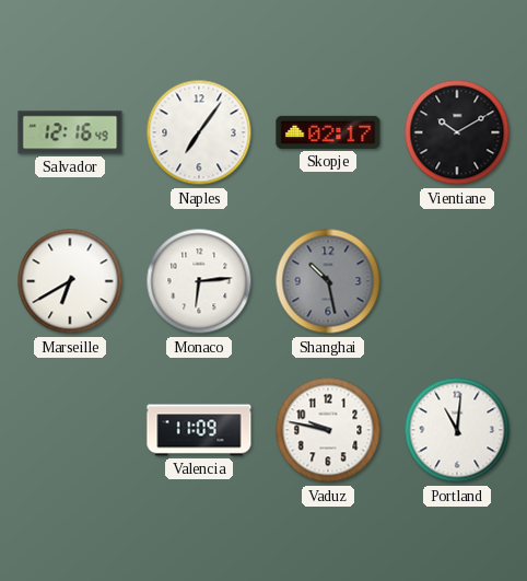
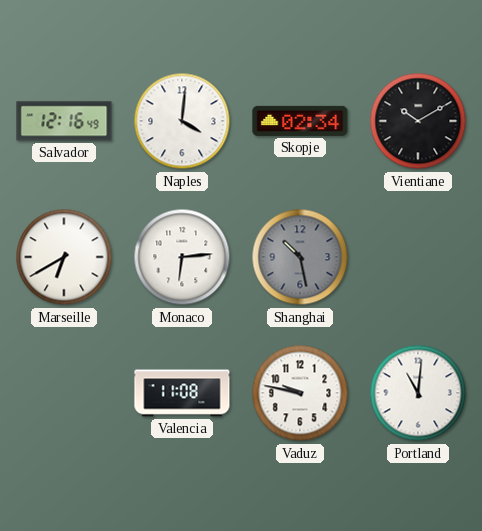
Naples: 7:06 -> 4:01 (182, 121)
Skopje: 02:17 -> 02:34 (300, 121)
Valencia: 11:09 -> 11:08 (182, 393)
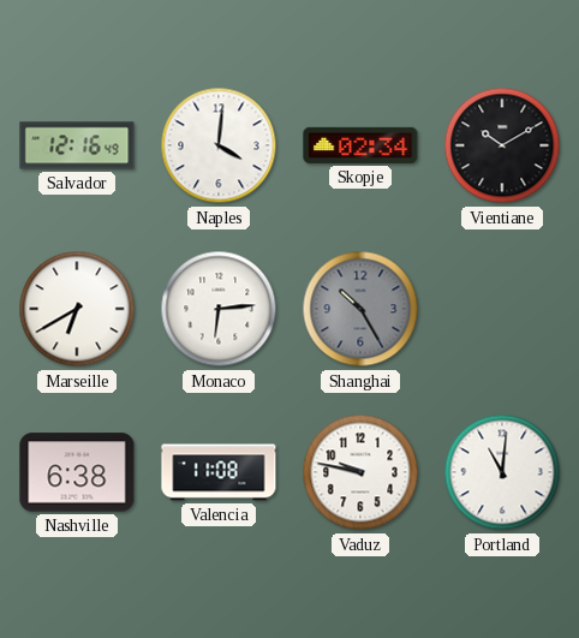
Shanghai: 10:28 -> 10:25 (360, 309)
Nashville: none -> 6:38 (77, 472)
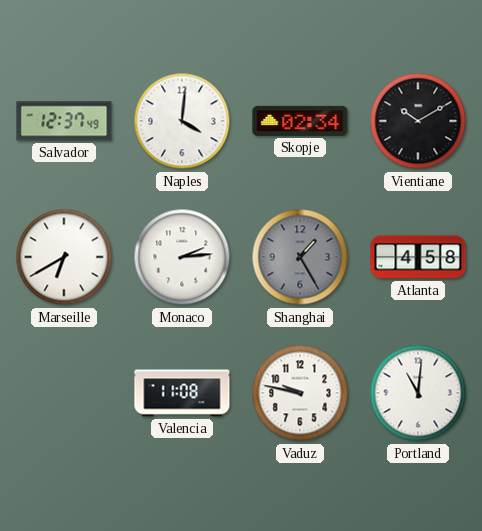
Salvador: 12:16 -> 12:37 (64, 121)
Monaco: 6:14 -> 2:14 (182, 257)
Shanghai: 10:25 -> 1:25 (300, 257)
Atlanta: none -> 4:58 (418, 257)
Nashville: 6:38 -> none (77, 472)
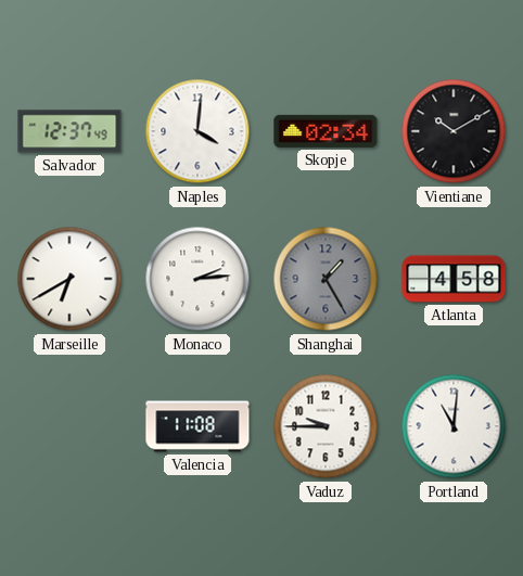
Vaduz: 9:47 -> 9:45 (326, 426)
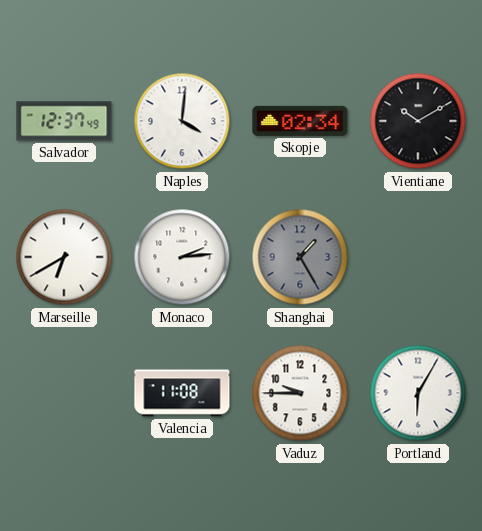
Atlanta: 4:58 -> none (454, 279)
Portland: 11:01 -> 6:05 (418, 393)
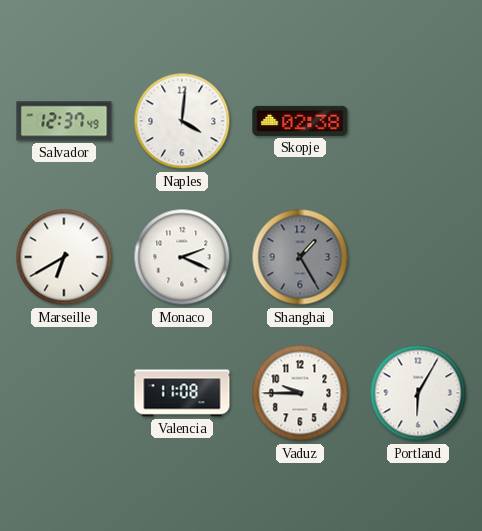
Skopje: 02:34 -> 02:38 (300, 121)
Vientiane: 10:10 -> none (418, 121)
Monaco: 2:14 -> 2:19 (182, 257)
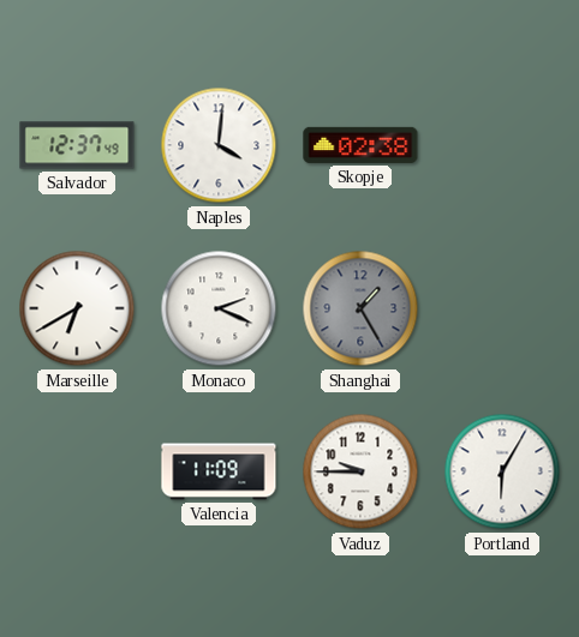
Valencia: 11:08 -> 11:09 (219, 471)
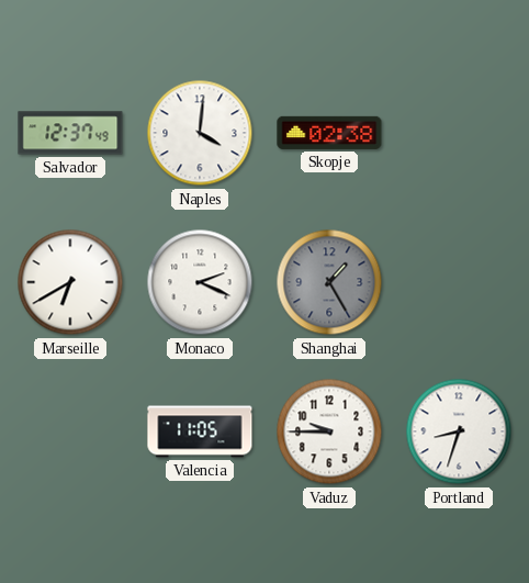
Valencia: 11:09 -> 11:05 (200, 431)
Portland: 6:05 -> 8:33 (459, 431)
